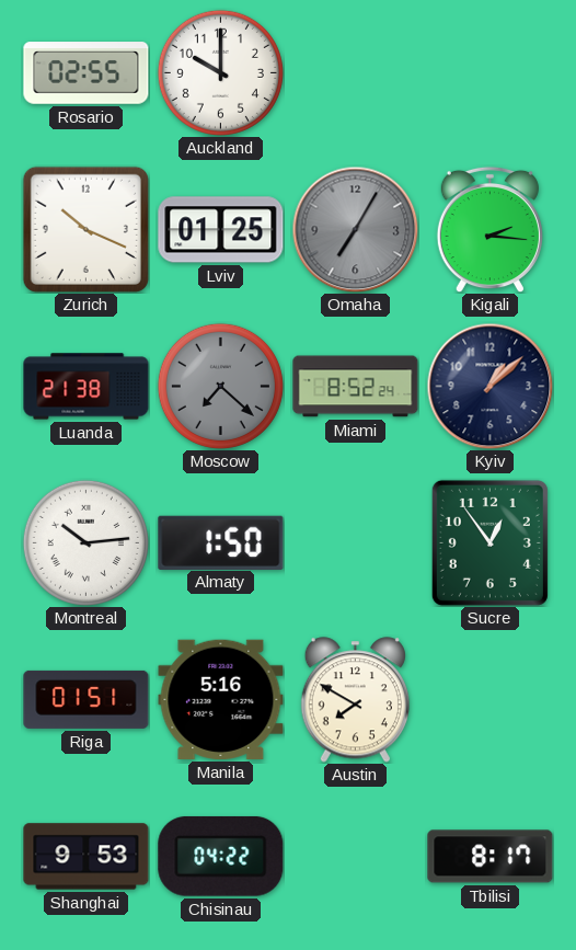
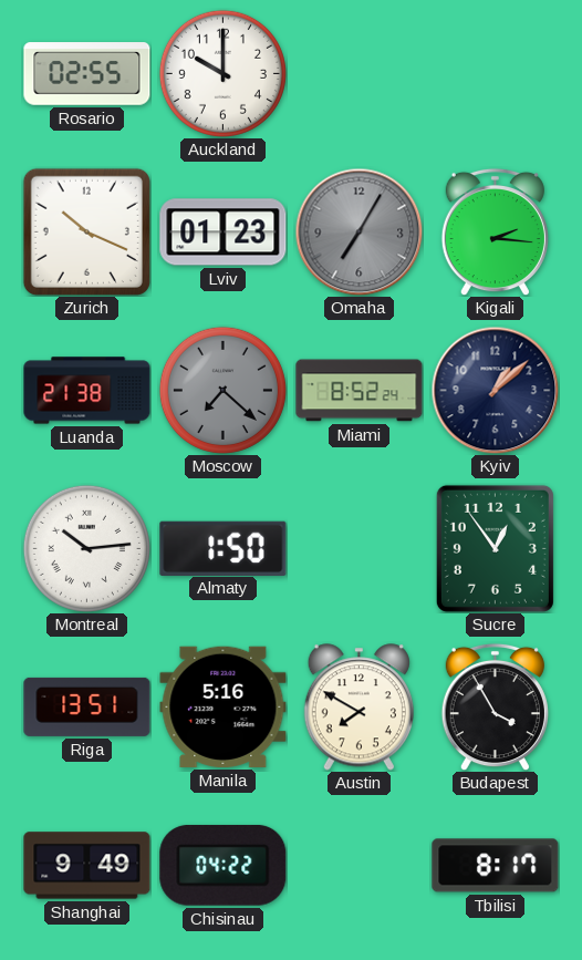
Lviv: 01:25 -> 01:23 (224, 233)
Riga: 01:51 -> 13:51 (87, 706)
Budapest: none -> 3:55 (495, 706)
Shanghai: 9:53 -> 9:49 (87, 866)
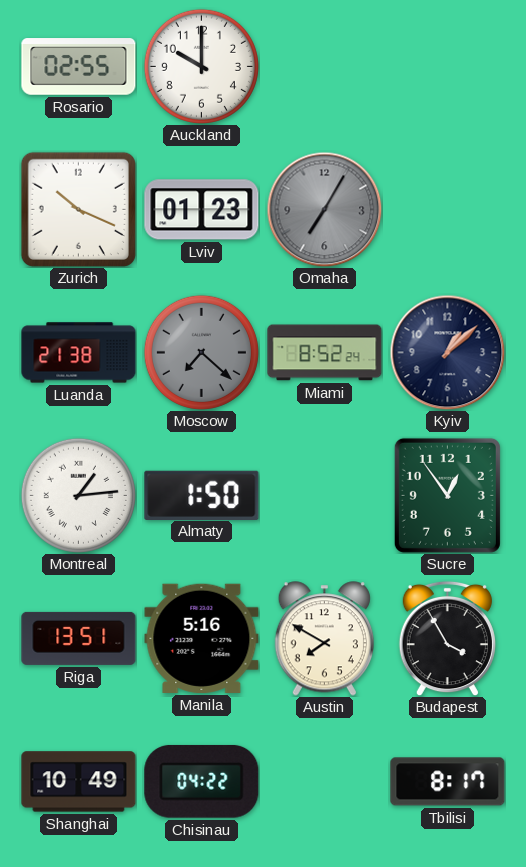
Kigali: 2:16 -> none (495, 231)
Montreal: 10:14 -> 1:14 (78, 495)
Shanghai: 9:49 -> 10:49 (79, 782)
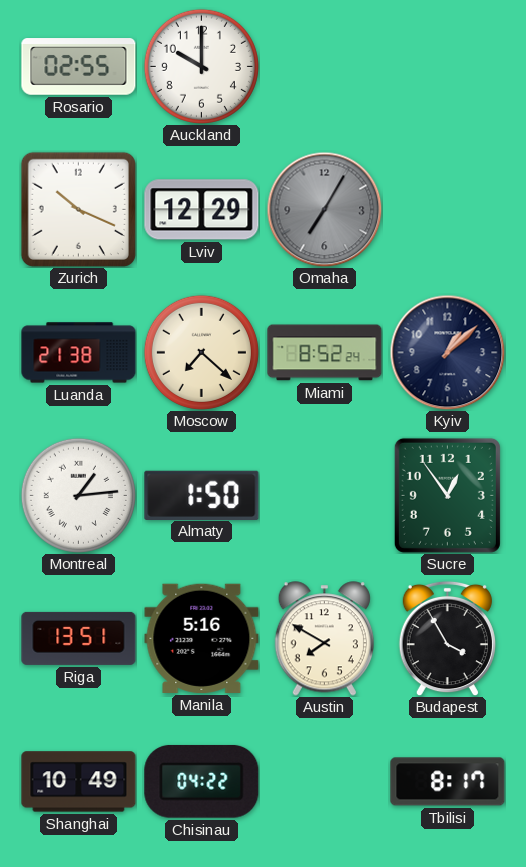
Lviv: 01:23 -> 12:29 (202, 210)
Moscow dial: grey -> cream (201, 352)
